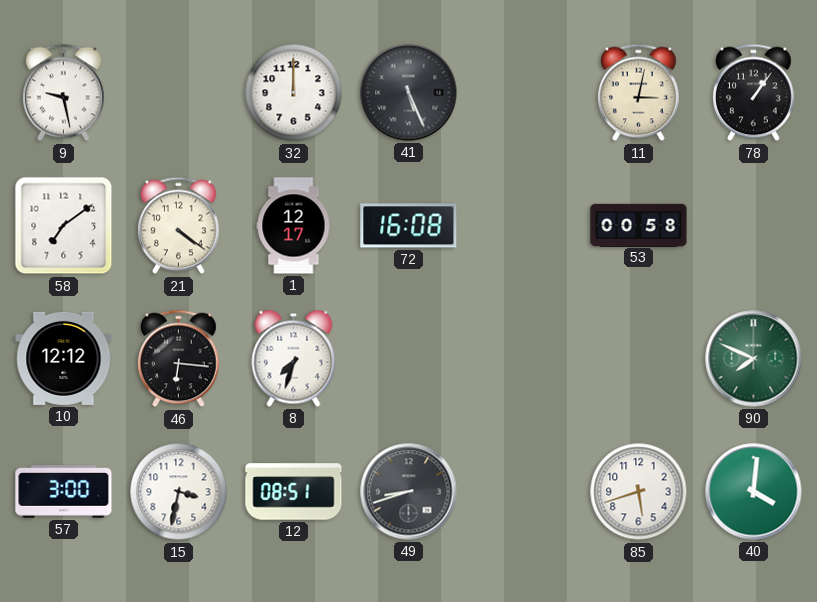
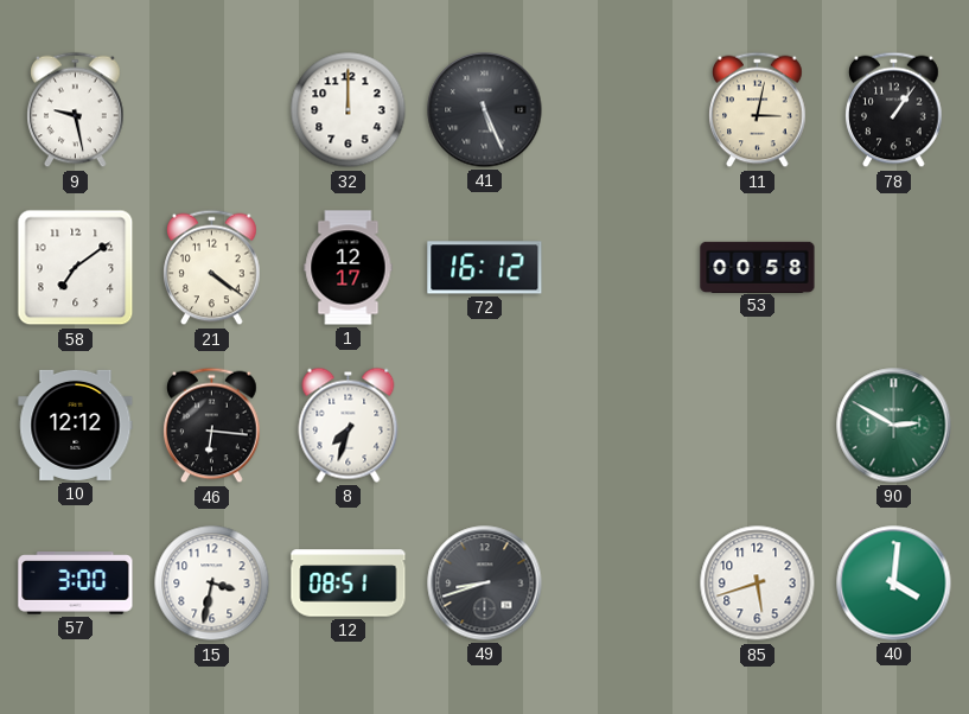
72: 16:08 -> 16:12 (485, 268)
90: 7:49 -> 2:50 (894, 426)
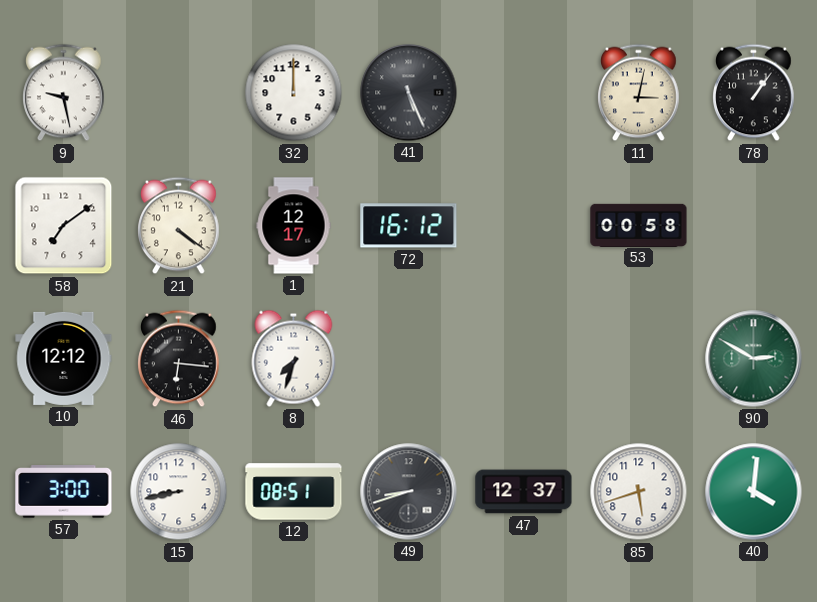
15: 3:32 -> 8:43 (179, 492)
47: none -> 12:37 (524, 492)
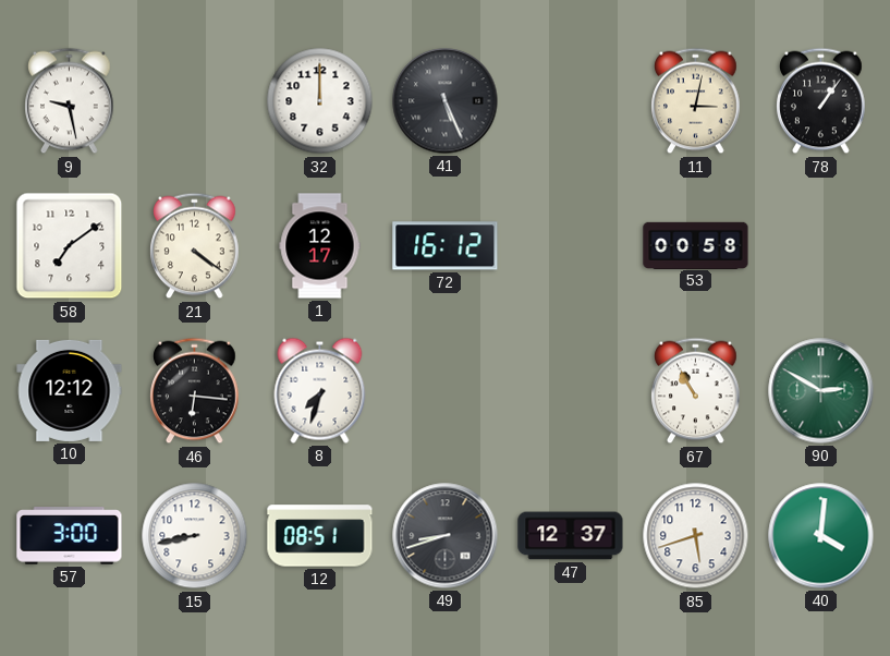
67: none -> 10:55 (696, 391)
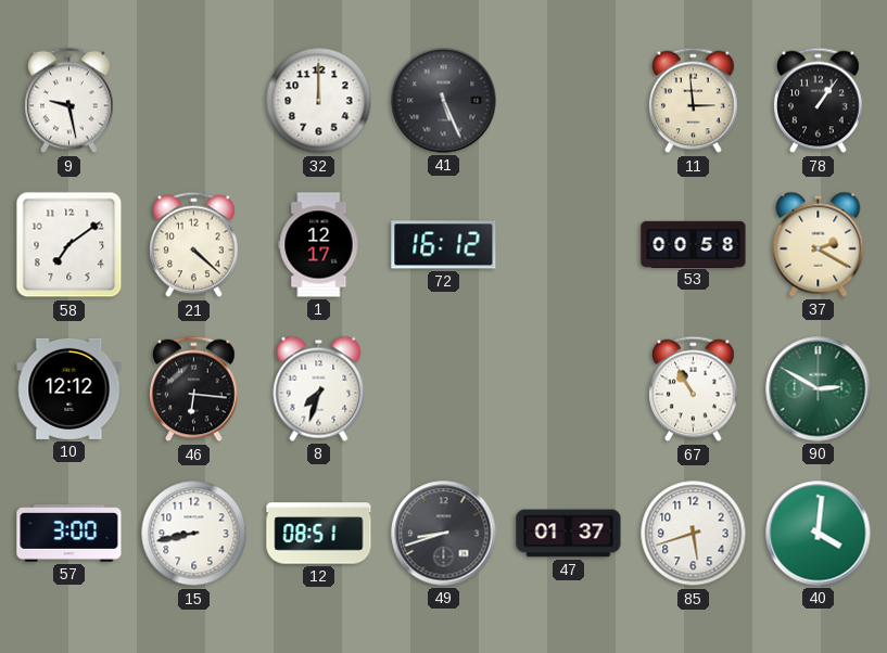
11: 3:02 -> 2:59 (694, 101)
21: 4:21 -> 4:22 (194, 245)
37: none -> 2:20 (819, 244)
47: 12:37 -> 01:37 (569, 534)
